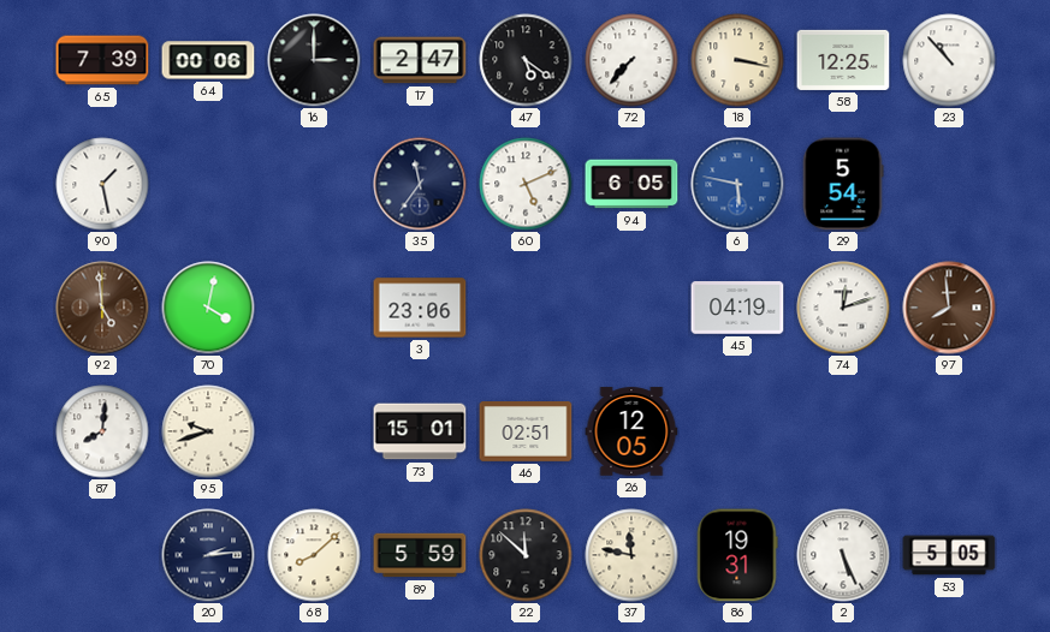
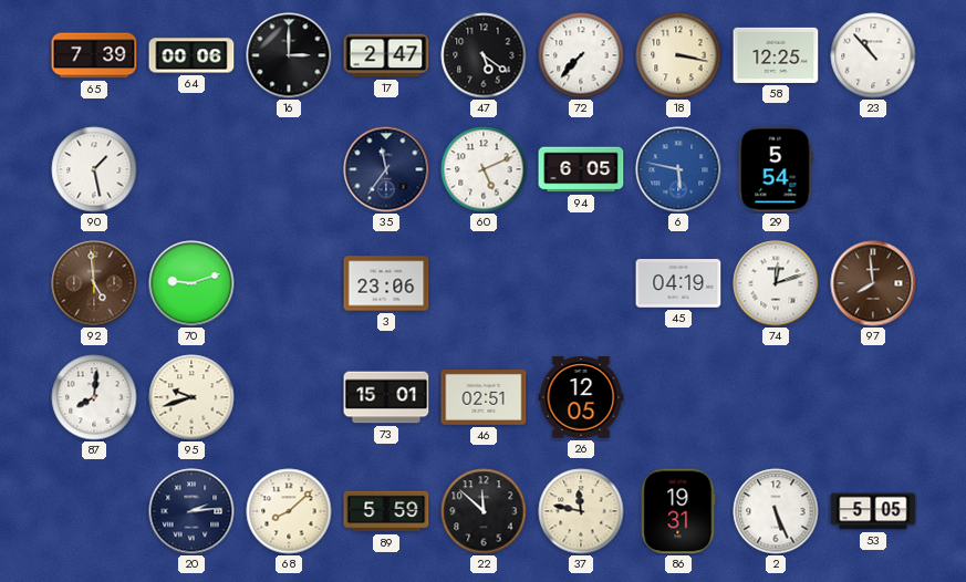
70: 4:02 -> 9:12 (191, 283)
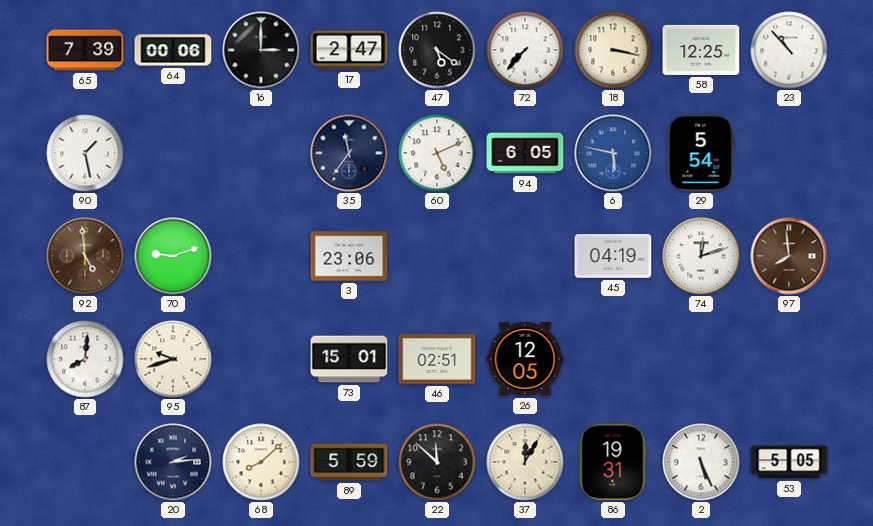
37: 11:47 -> 12:05 (525, 462)
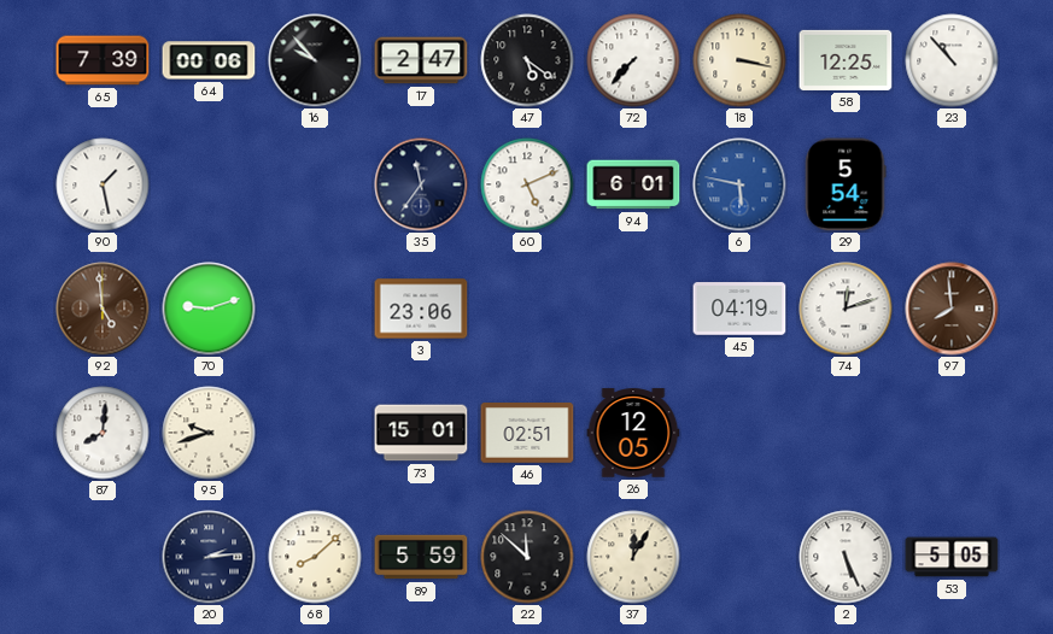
16: 3:00 -> 9:53 (315, 60)
94: 6:05 -> 6:01 (633, 184)
86: 19:31 -> none (613, 462)
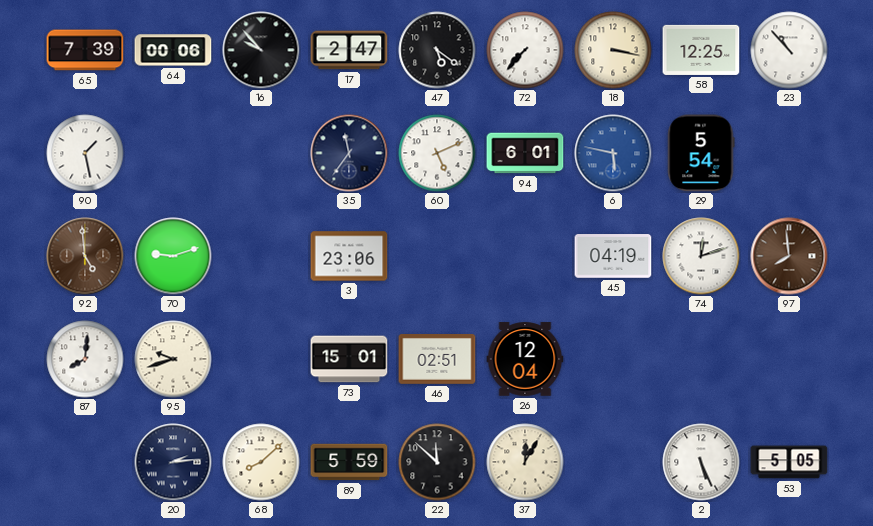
26: 12:05 -> 12:04 (525, 359)
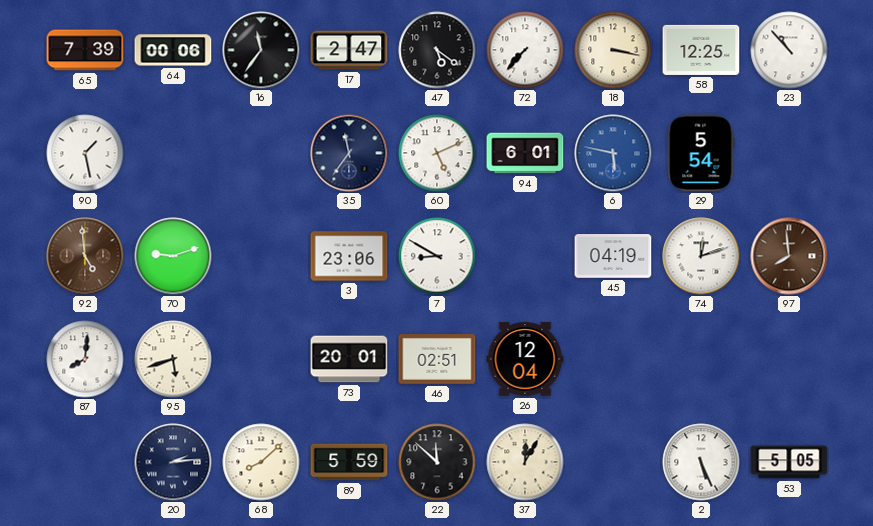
16: 9:53 -> 11:36 (261, 50)
7: none -> 8:50 (437, 256)
95: 9:42 -> 5:42 (173, 359)
73: 15:01 -> 20:01 (349, 359)
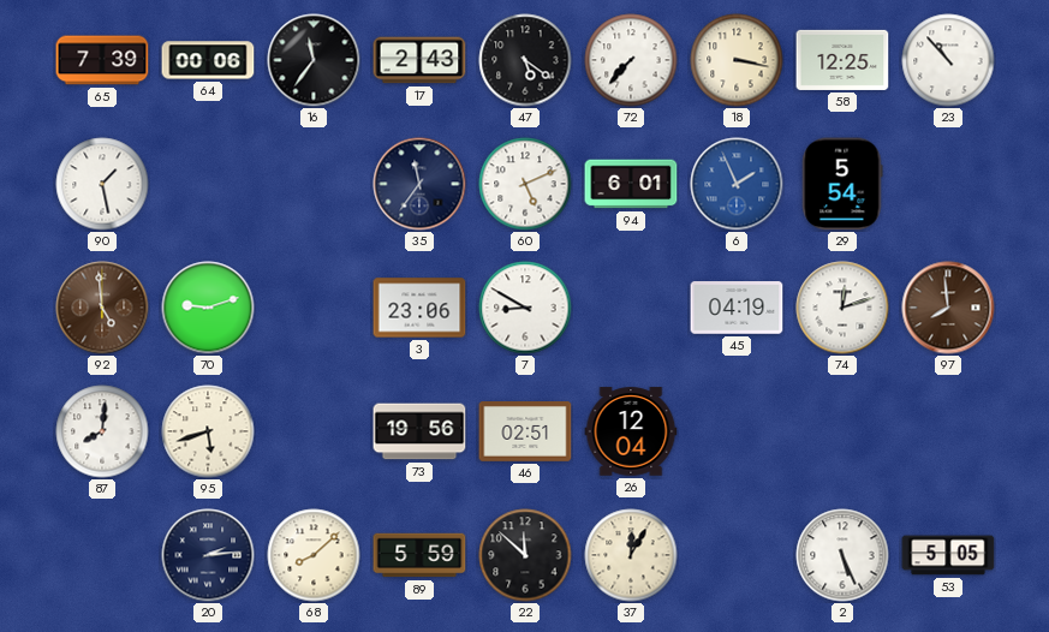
17: 2:47 -> 2:43 (419, 60)
6: 5:47 -> 1:56 (737, 184)
73: 20:01 -> 19:56 (419, 431)
